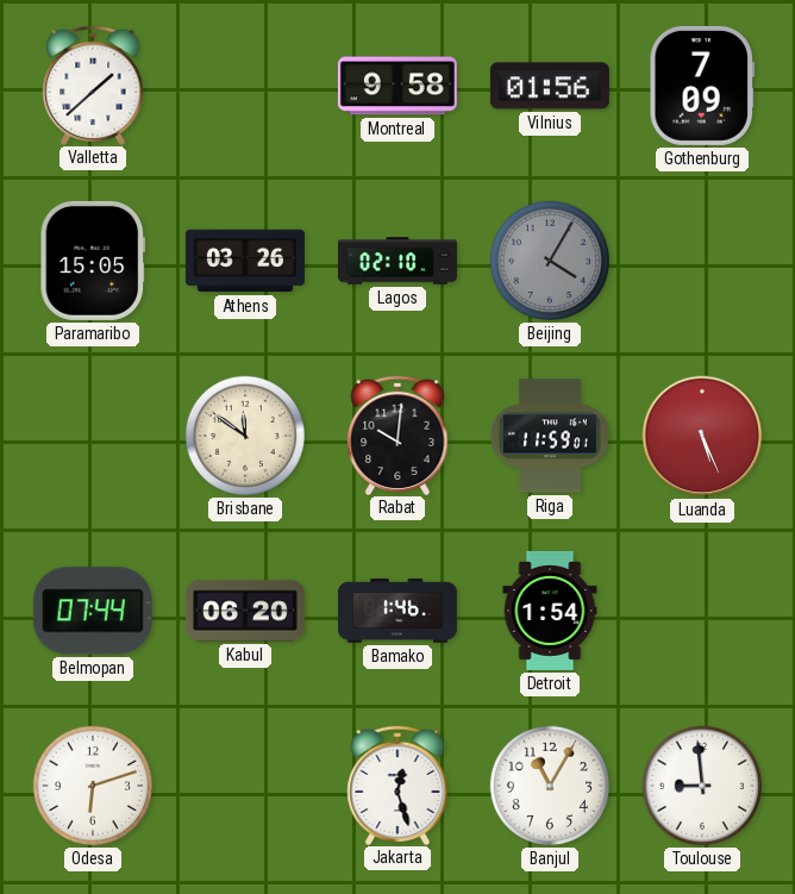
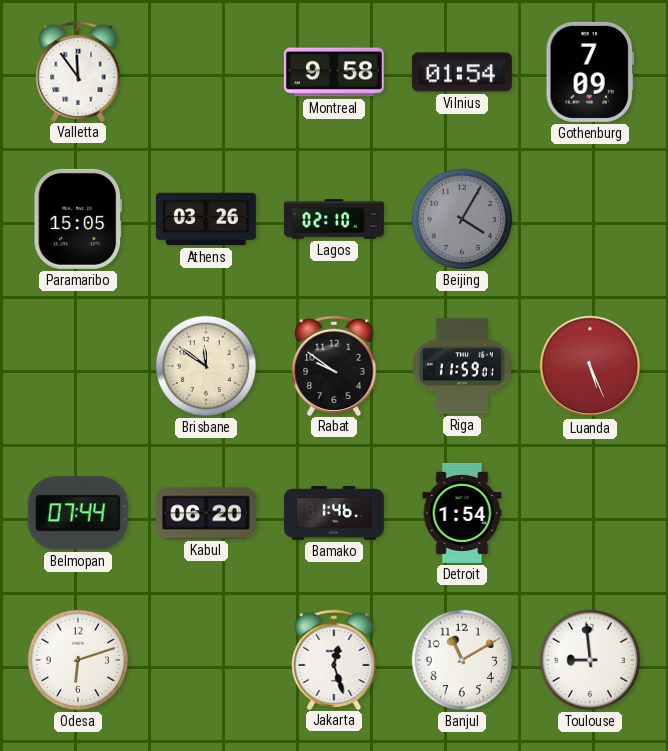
Valletta: 1:38 -> 11:54 (78, 71)
Vilnius: 01:56 -> 01:54 (462, 72)
Rabat: 10:01 -> 9:51 (334, 365)
Banjul: 11:05 -> 11:10 (462, 660)
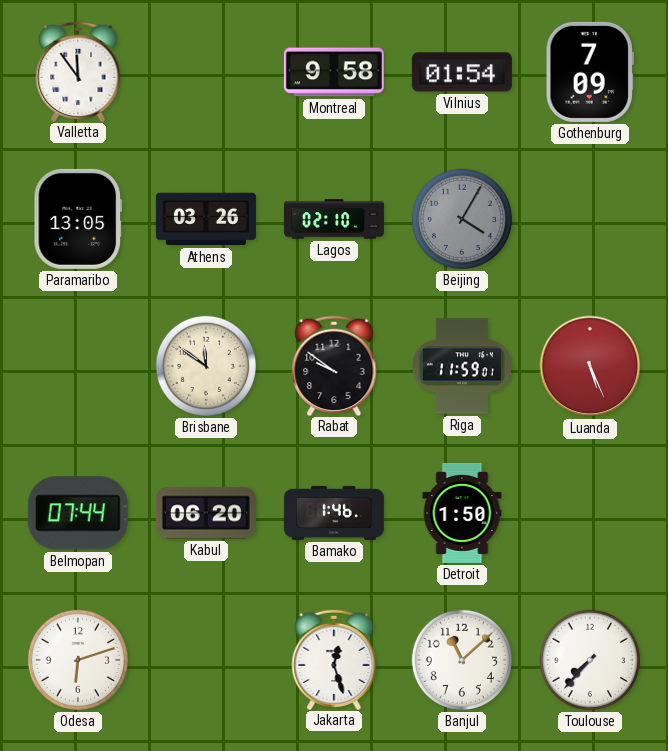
Paramaribo: 15:05 -> 13:05 (78, 219)
Detroit: 1:54 -> 1:50 (462, 513)
Banjul: 11:10 -> 11:08 (462, 660)
Toulouse: 8:59 -> 7:37 (590, 660)
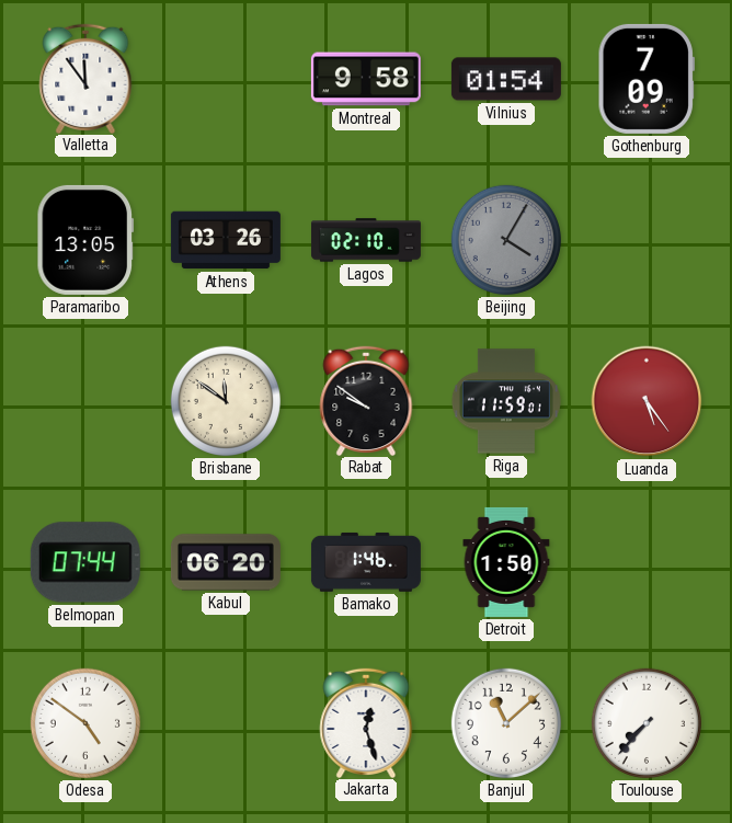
Luanda: 5:26 -> 5:24 (647, 401)
Odesa: 6:12 -> 4:51 (85, 723)
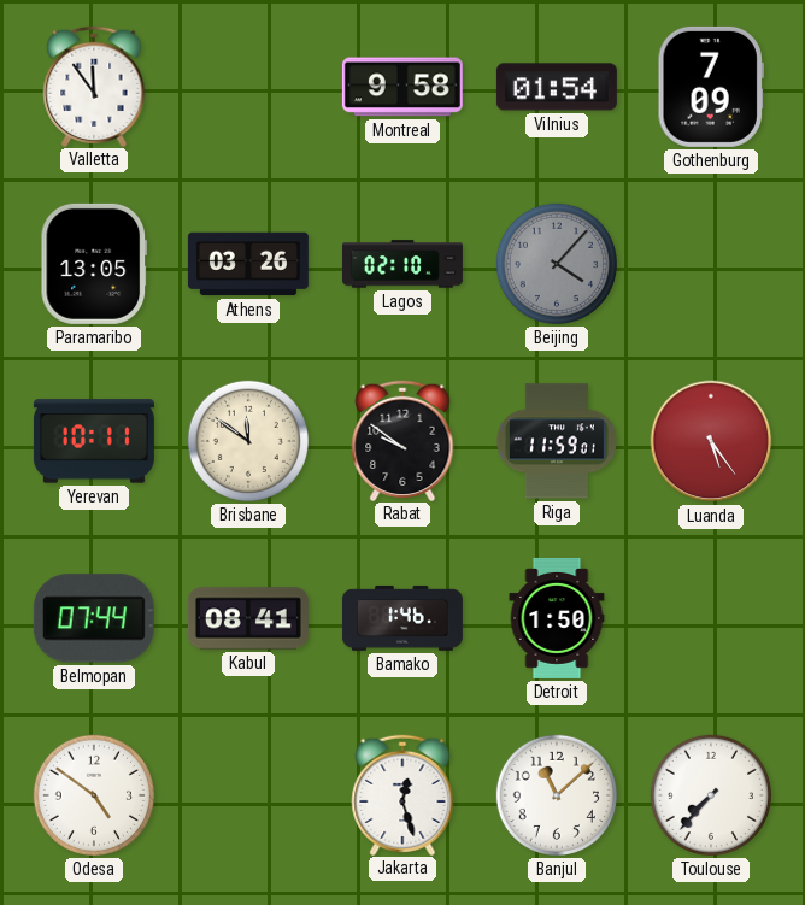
Beijing: 4:05 -> 4:07 (557, 264)
Yerevan: none -> 10:11 (94, 441)
Kabul: 06:20 -> 08:41 (248, 618)
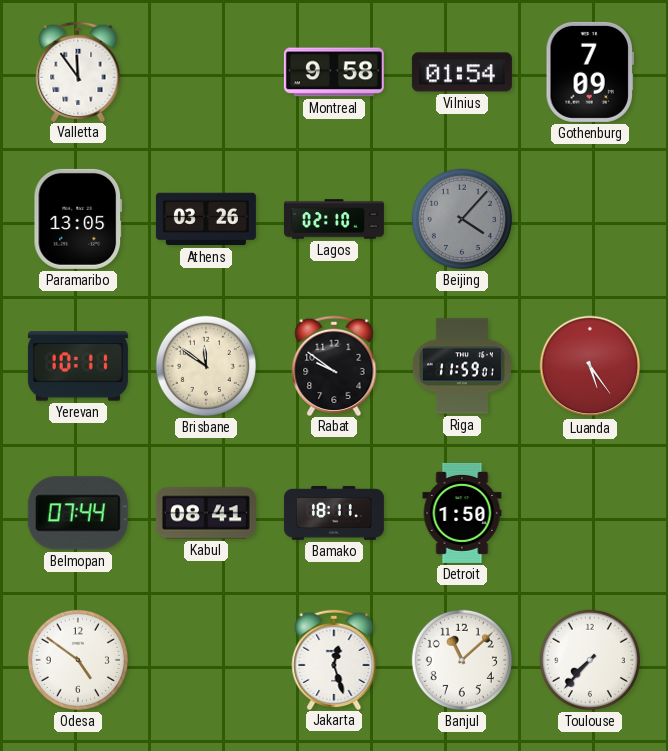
Bamako: 1:46 -> 18:11 (334, 513)
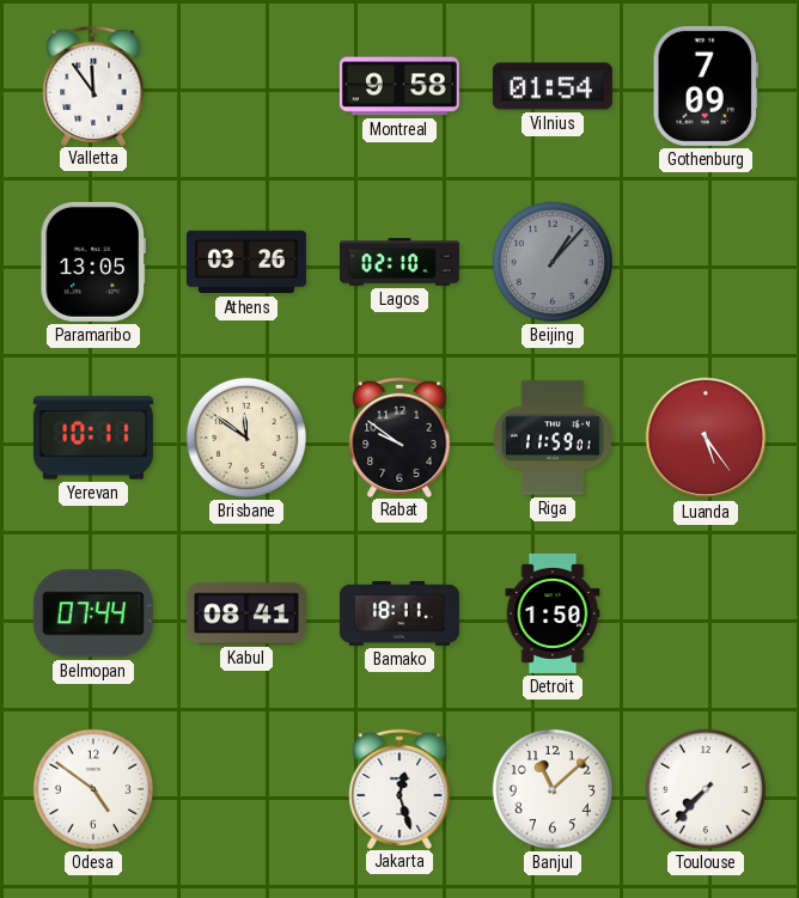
Beijing: 4:07 -> 1:07 (553, 262)
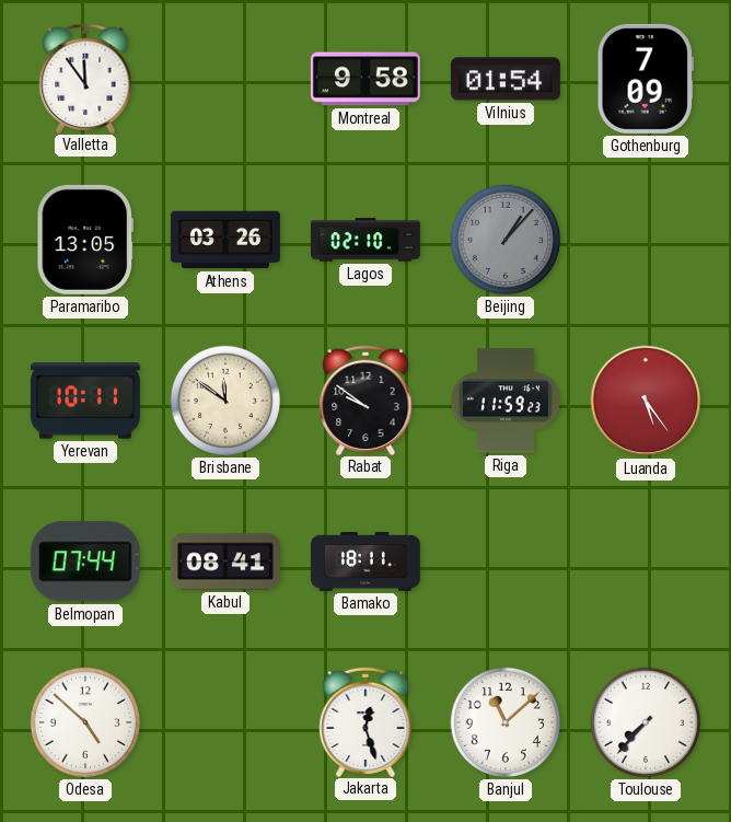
Riga: 11:59:01 -> 11:59:23 (506, 401)
Detroit: 1:50 -> none (553, 613)
Odesa: 4:51 -> 4:52 (85, 722)
